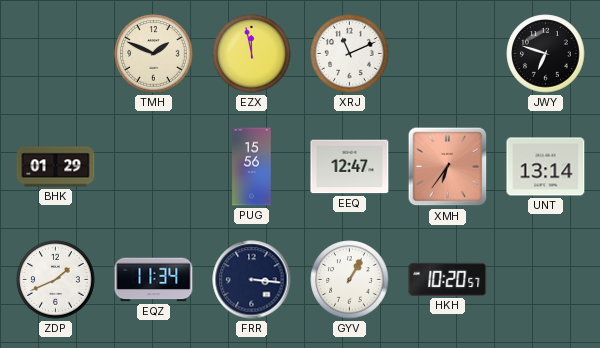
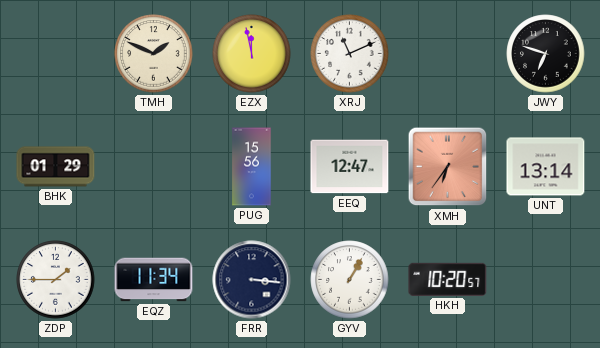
ZDP: 1:41 -> 1:45 (56, 280)
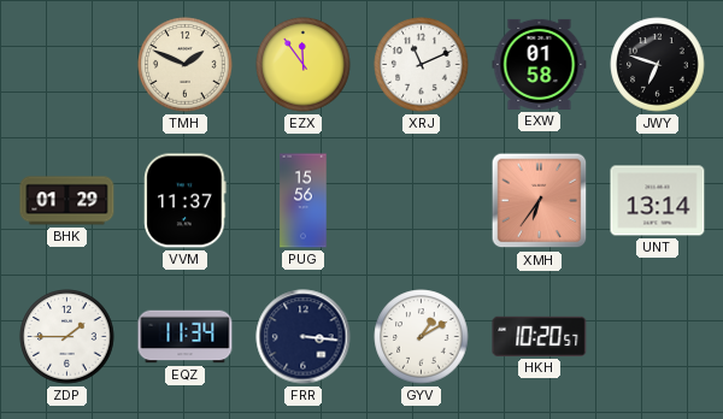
EZX: 11:58 -> 11:54 (304, 65)
EXW: none -> 01:58 (540, 64)
VVM: none -> 11:37 (186, 201)
EEQ: 12:47 -> none (350, 167)
GYV: 1:05 -> 1:10 (422, 337)
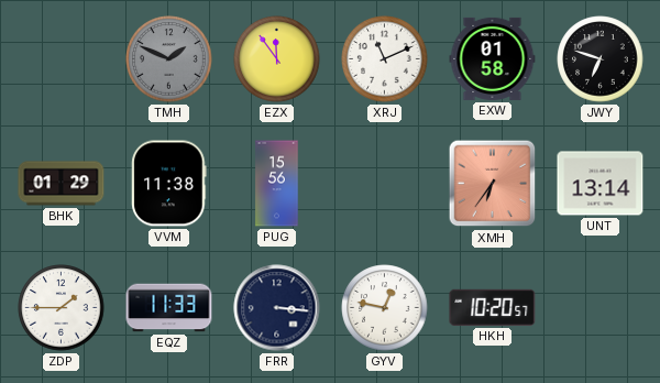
TMH dial: cream -> grey (169, 59)
VVM: 11:37 -> 11:38 (169, 184)
EQZ: 11:34 -> 11:33 (169, 308)
GYV: 1:10 -> 12:47 (385, 308)
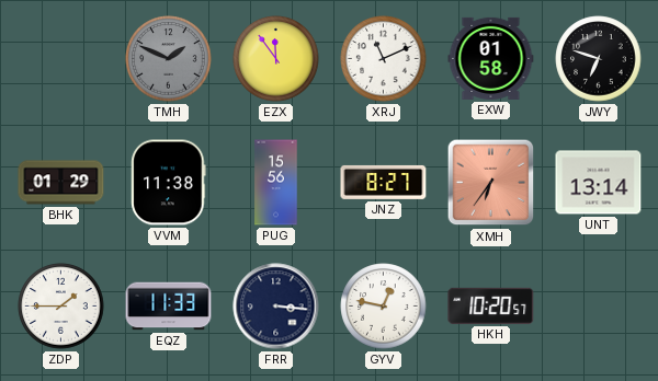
JNZ: none -> 8:27 (384, 182)
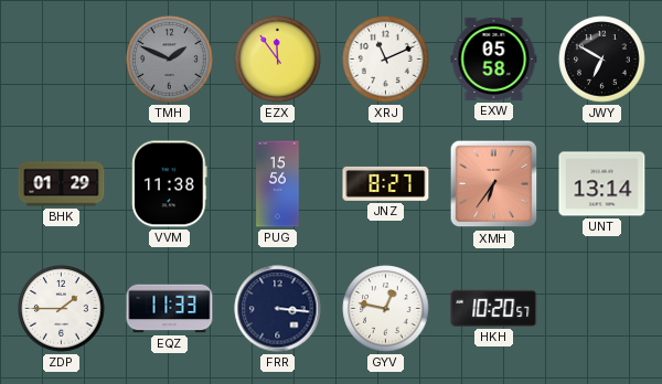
EXW: 01:58 -> 05:58 (494, 58)
JWY: 6:48 -> 6:50 (602, 60)
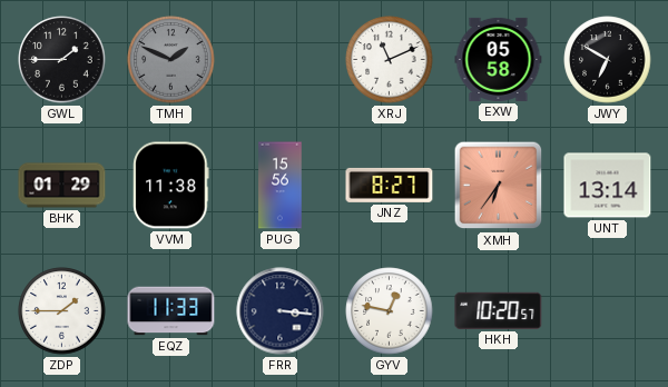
GWL: none -> 1:45 (62, 60)
EZX: 11:54 -> none (278, 60)
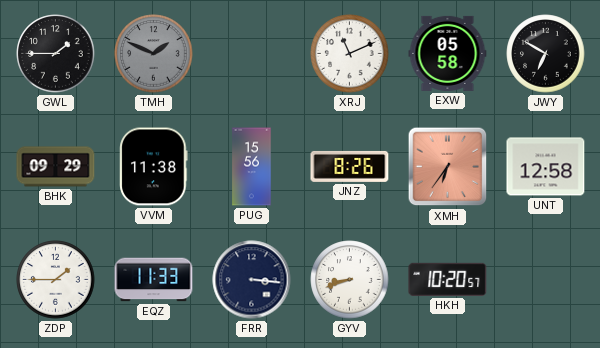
BHK: 01:29 -> 09:29 (56, 167)
JNZ: 8:27 -> 8:26 (350, 166)
UNT: 13:14 -> 12:58 (546, 167)
GYV: 12:47 -> 8:42 (350, 280)
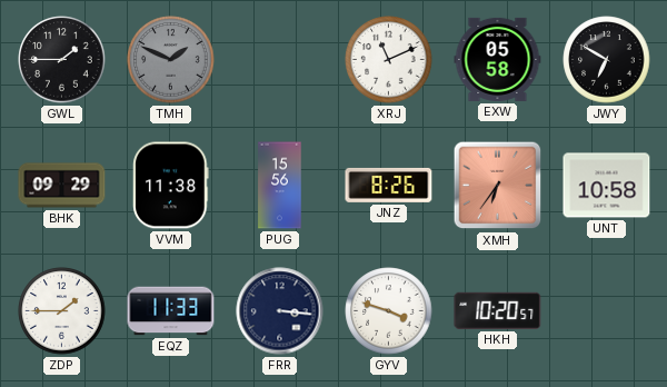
UNT: 12:58 -> 10:58 (607, 186)
GYV: 8:42 -> 3:48 (389, 311)
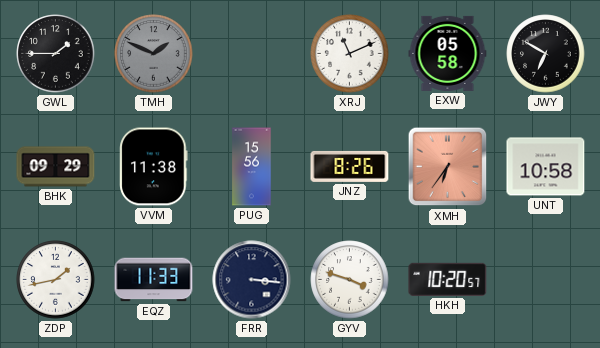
ZDP: 1:45 -> 1:43 (56, 280)
